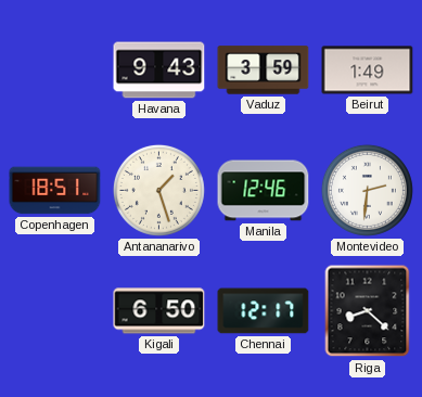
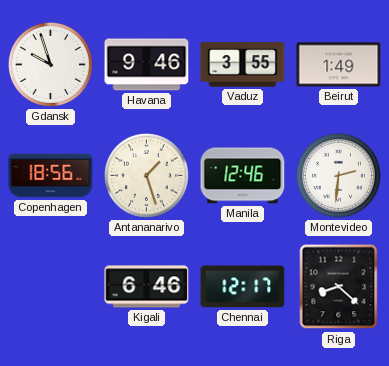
Gdansk: none -> 9:57 (50, 64)
Havana: 9:43 -> 9:46 (147, 65)
Vaduz: 3:59 -> 3:55 (243, 65)
Copenhagen: 18:51 -> 18:56 (51, 176)
Kigali: 6:50 -> 6:46 (147, 287)
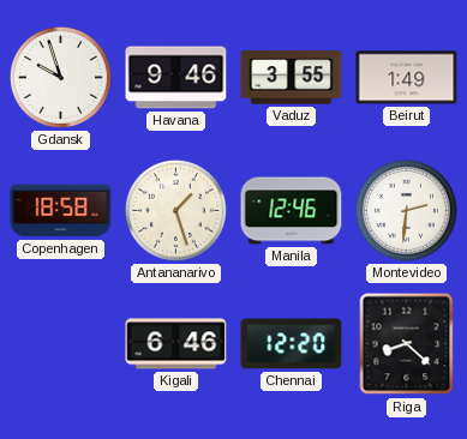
Copenhagen: 18:56 -> 18:58 (61, 211)
Chennai: 12:17 -> 12:20 (292, 344)
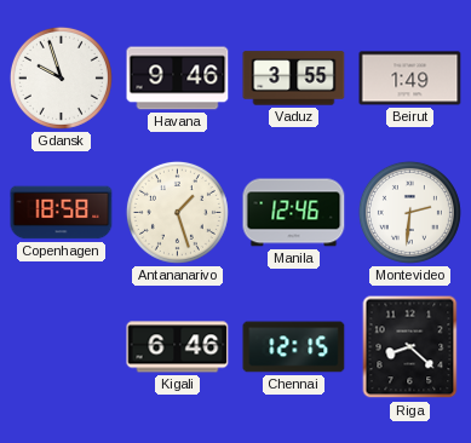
Chennai: 12:20 -> 12:15 (294, 347)
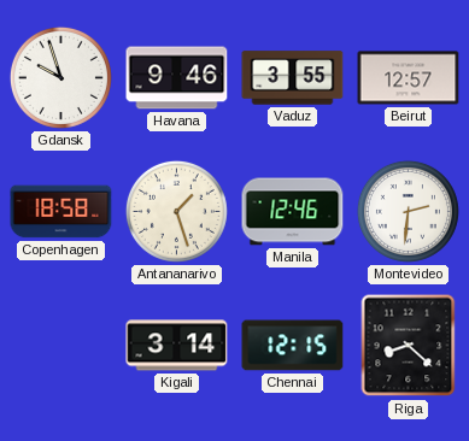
Beirut: 1:49 -> 12:57 (409, 78)
Kigali: 6:46 -> 3:14 (177, 346)
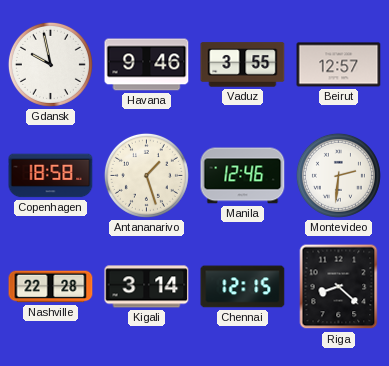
Gdansk: 9:57 -> 9:58 (50, 64)
Nashville: none -> 22:28 (51, 287)
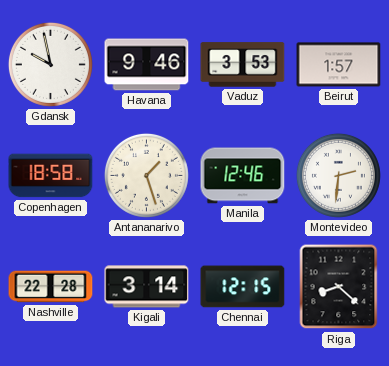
Vaduz: 3:55 -> 3:53 (243, 65)
Beirut: 12:57 -> 1:57 (339, 65)
